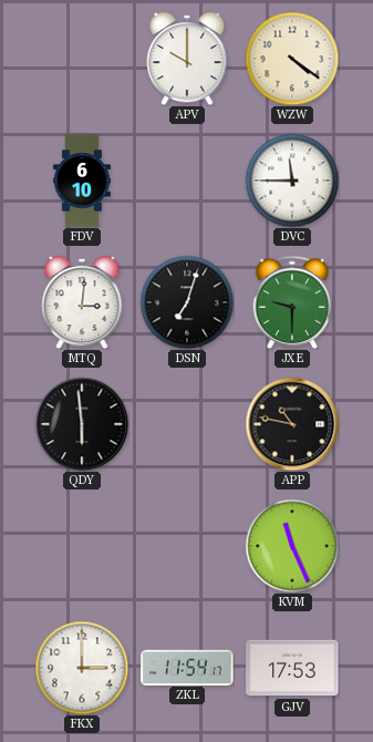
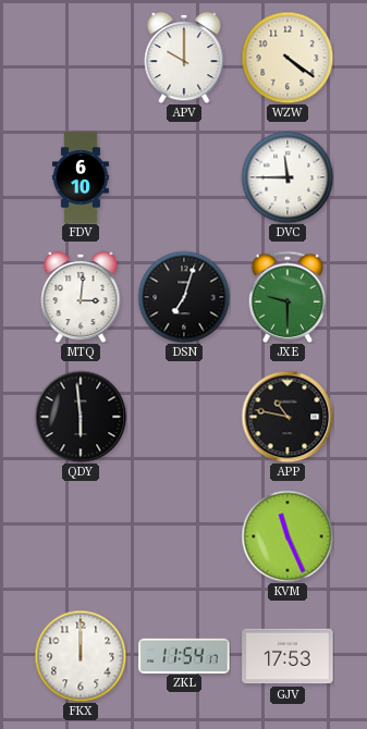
FKX: 3:00 -> 12:00 (81, 656)
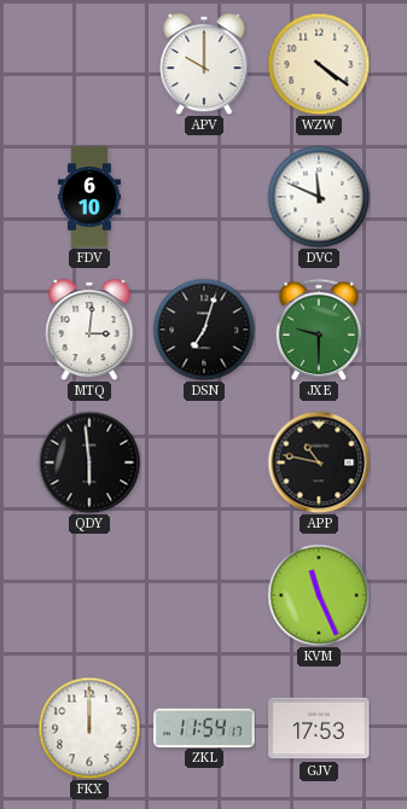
DVC: 11:45 -> 11:49 (319, 197)
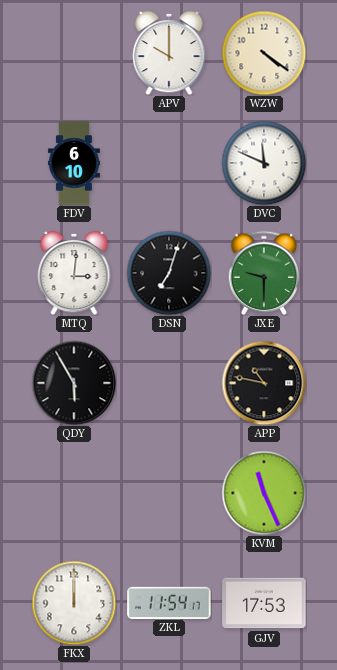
QDY: 5:59 -> 5:55 (74, 383)
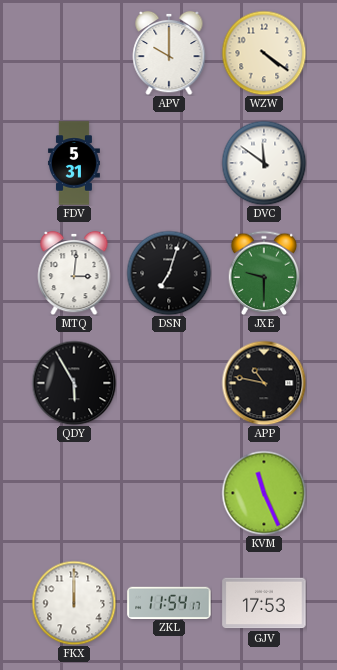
FDV: 6:10 -> 5:31 (74, 163)
DVC: 11:49 -> 11:51 (264, 163)
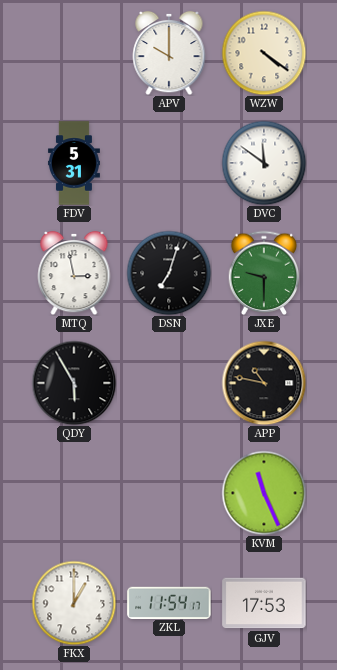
MTQ: 3:01 -> 2:58 (74, 273)
FKX: 12:00 -> 1:00 (74, 603)
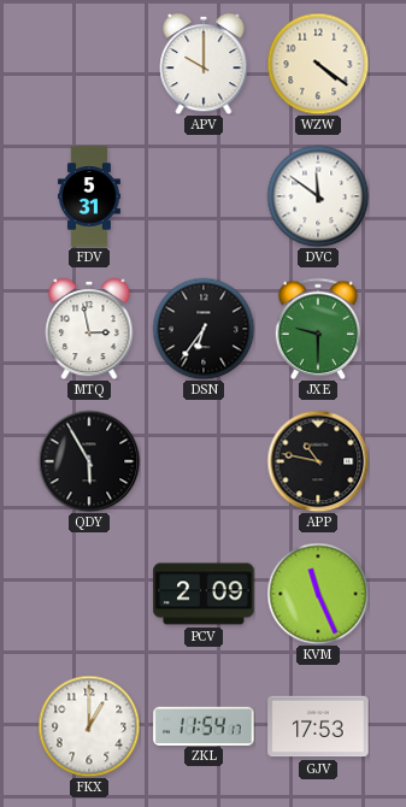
DSN: 7:03 -> 6:36 (204, 329)
PCV: none -> 2:09 (204, 594)
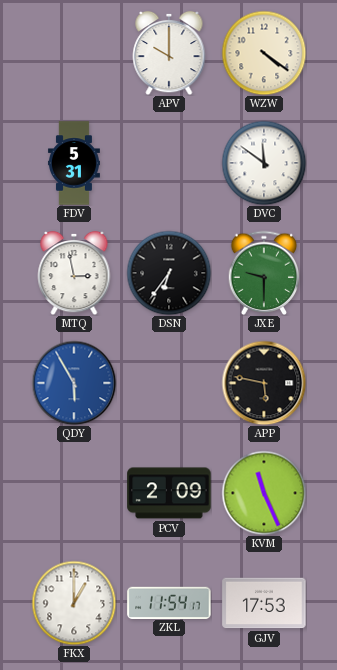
QDY dial: black -> blue (74, 383)
APP: 10:47 -> 5:47 (264, 383)
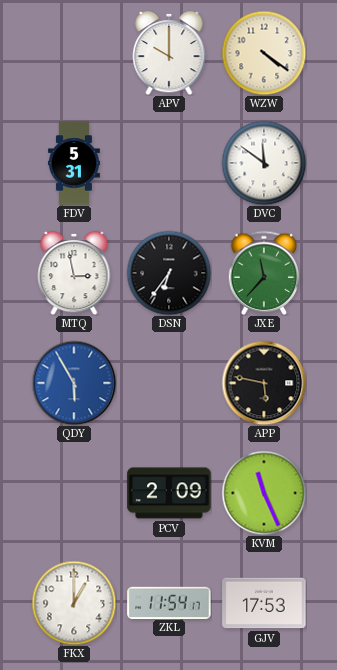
JXE: 9:30 -> 11:37 (264, 272)
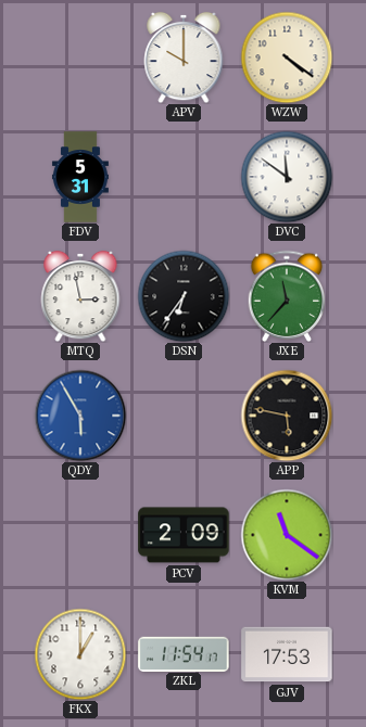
KVM: 11:26 -> 11:21 (287, 535)
